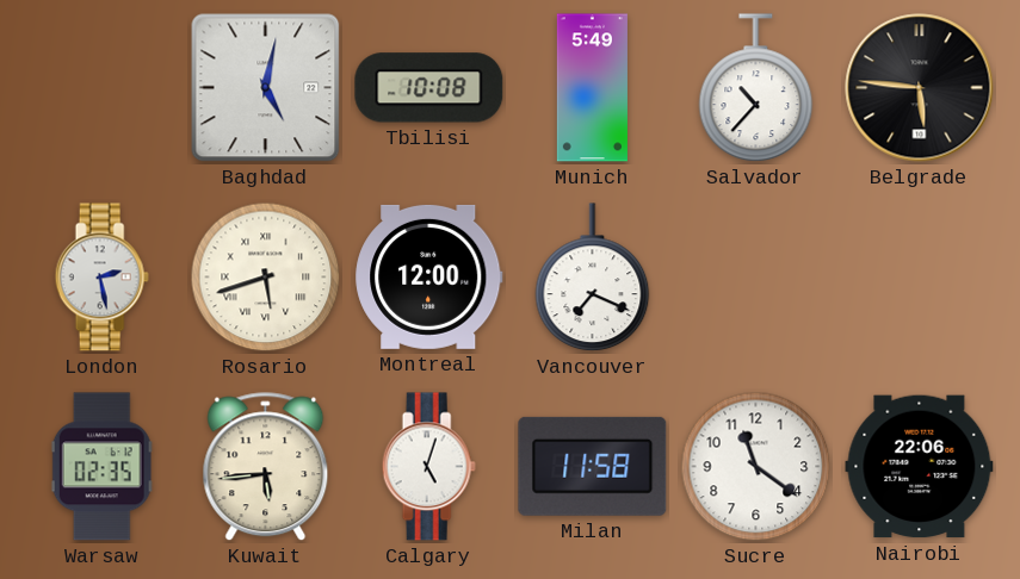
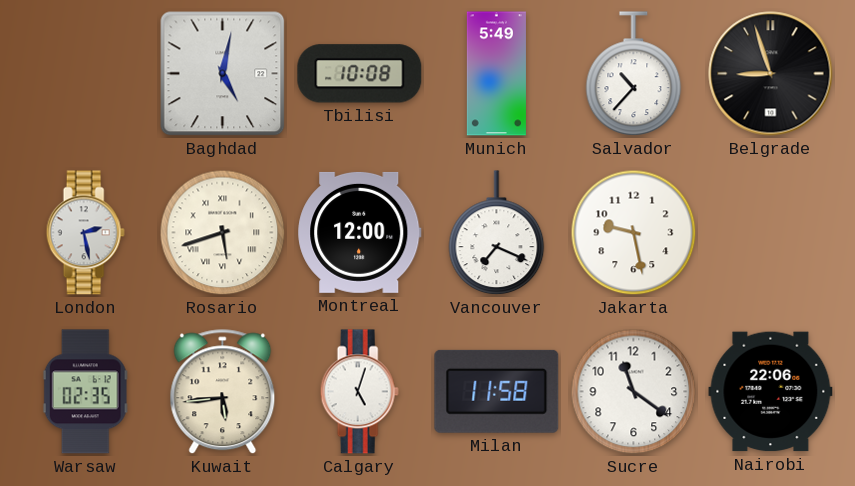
Belgrade: 5:46 -> 8:57 (771, 74)
Jakarta: none -> 9:28 (634, 233)
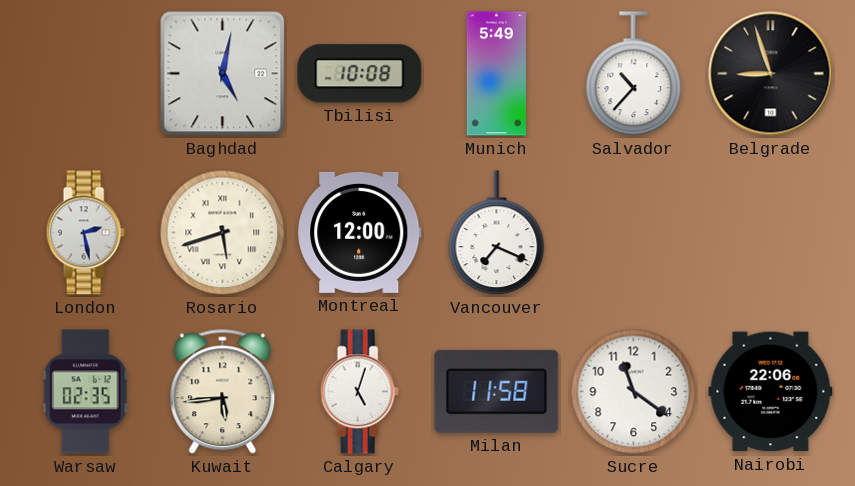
Jakarta: 9:28 -> none (634, 233)
